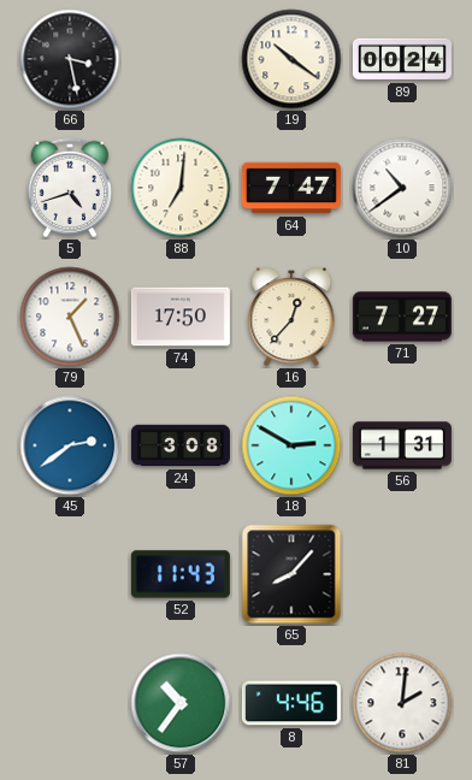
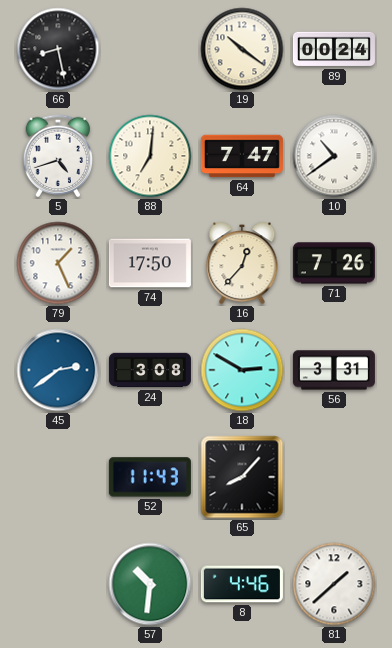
66: 3:28 -> 8:28 (58, 49)
71: 7:27 -> 7:26 (334, 263)
56: 1:31 -> 3:31 (334, 370)
57: 10:36 -> 10:31 (150, 584)
81: 2:01 -> 1:38 (334, 584)
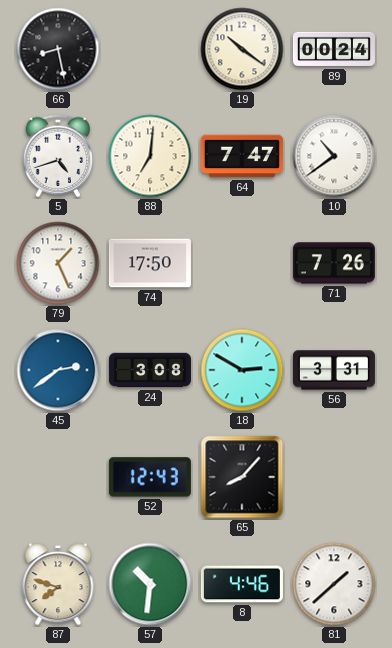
16: 12:37 -> none (242, 264)
52: 11:43 -> 12:43 (150, 477)
87: none -> 7:48 (58, 585)
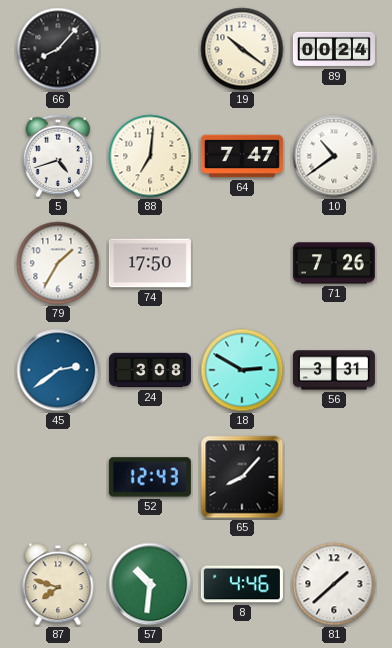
66: 8:28 -> 8:07 (58, 49)
79: 1:26 -> 1:35 (58, 263)
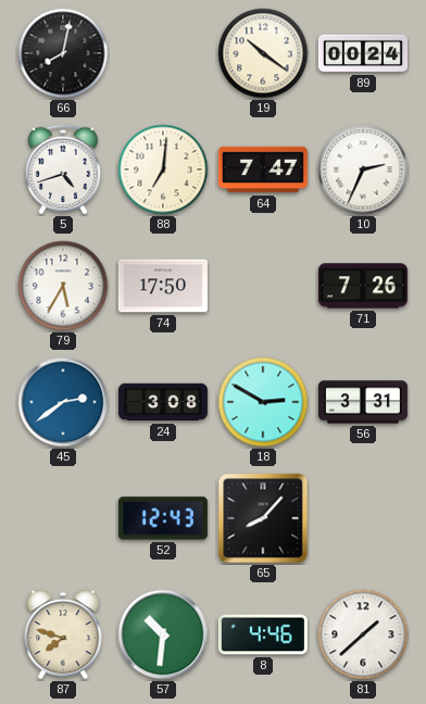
66: 8:07 -> 8:02 (63, 53)
10: 10:39 -> 2:34 (363, 169)
79: 1:35 -> 5:35 (63, 286)
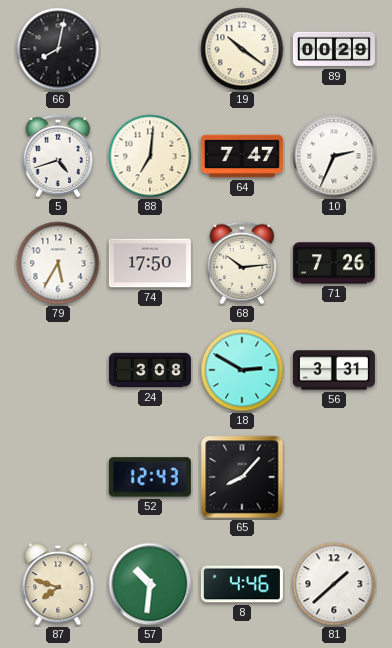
89: 00:24 -> 00:29 (334, 49)
68: none -> 10:14 (242, 263)
45: 2:39 -> none (63, 402)
